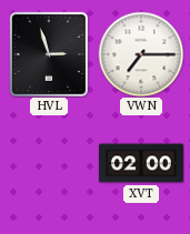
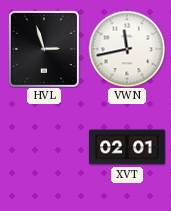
VWN: 7:15 -> 11:43 (127, 49)
XVT: 02:00 -> 02:01 (128, 147)
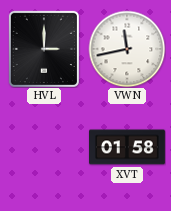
HVL: 2:57 -> 3:00 (44, 49)
XVT: 02:01 -> 01:58 (128, 147)
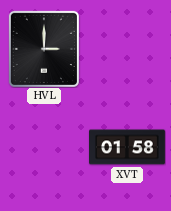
VWN: 11:43 -> none (127, 49)
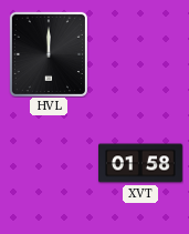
HVL: 3:00 -> 12:00 (49, 54)
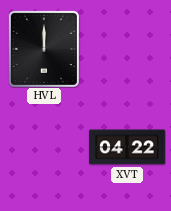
XVT: 01:58 -> 04:22 (128, 147)
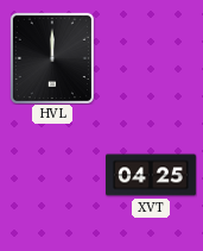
XVT: 04:22 -> 04:25 (152, 175)
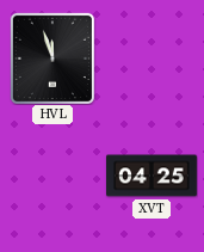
HVL: 12:00 -> 11:57 (52, 59)
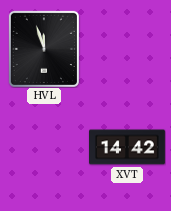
XVT: 04:25 -> 14:42 (128, 147)
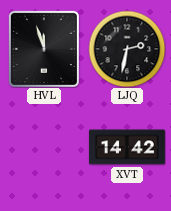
LJQ: none -> 2:32 (127, 49)
